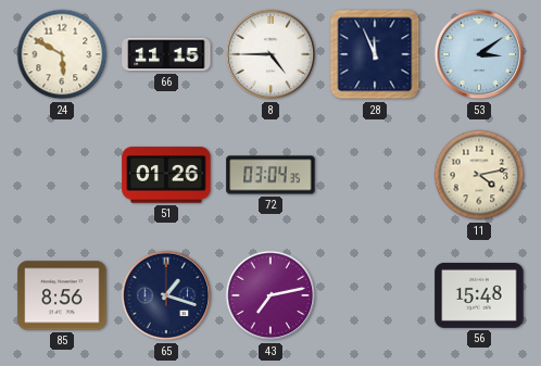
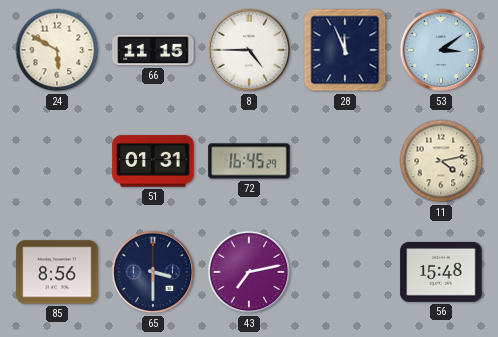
51: 01:26 -> 01:31 (153, 161)
72: 03:04 -> 16:45 (249, 161)
65: 1:18 -> 3:30 (153, 272)
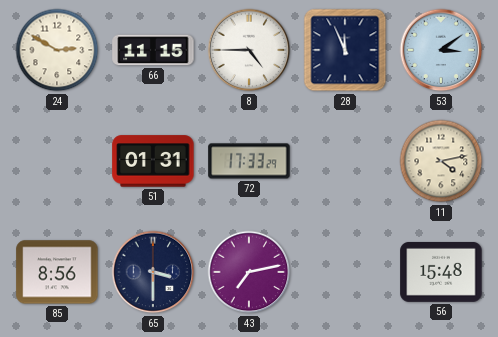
24: 5:50 -> 2:50 (57, 50)
72: 16:45 -> 17:33 (249, 161)
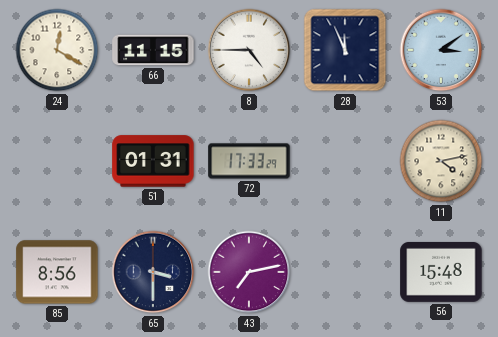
24: 2:50 -> 12:20 (57, 50)
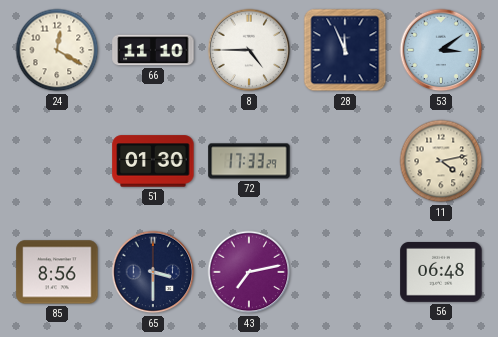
66: 11:15 -> 11:10 (153, 50)
51: 01:31 -> 01:30 (153, 161)
56: 15:48 -> 06:48 (441, 272)
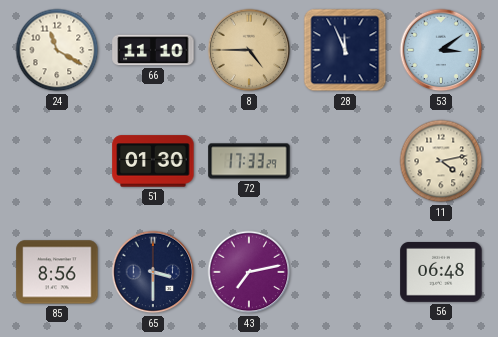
24: 12:20 -> 11:20 (57, 50)
8 dial: white -> champagne (249, 50)
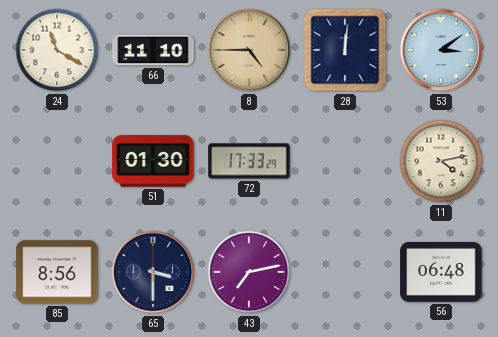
28: 11:56 -> 12:01 (345, 50)
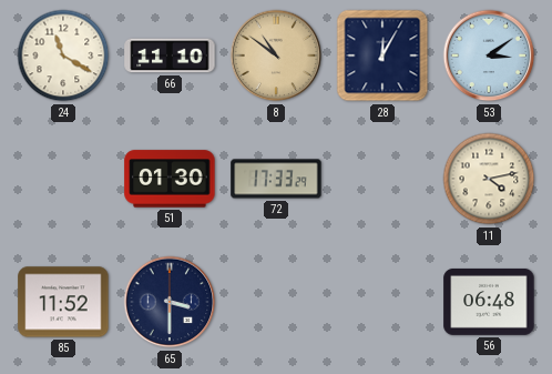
8: 4:45 -> 10:51 (276, 55)
28: 12:01 -> 12:05 (382, 55)
85: 8:56 -> 11:52 (63, 302)
43: 7:13 -> none (249, 272)
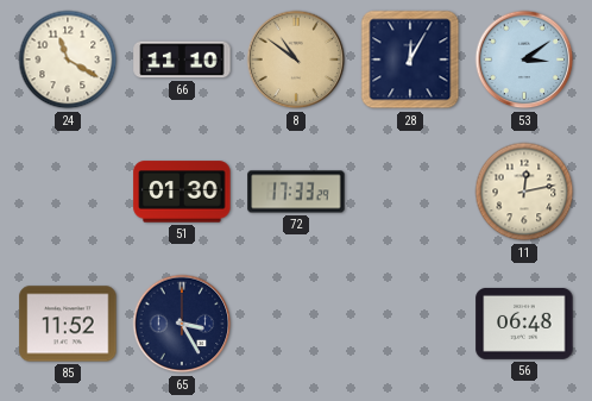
11: 4:13 -> 12:13 (524, 192)
65: 3:30 -> 3:25 (182, 324)
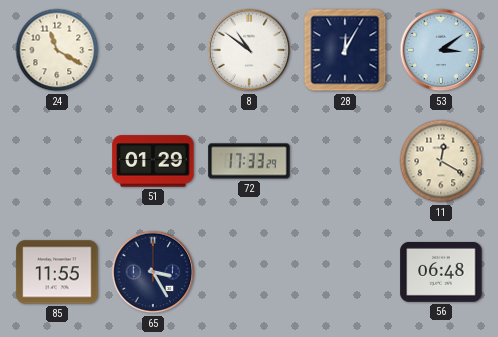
66: 11:10 -> none (182, 59)
8 dial: champagne -> white (249, 50)
51: 01:30 -> 01:29 (153, 161)
11: 12:13 -> 12:20 (441, 161)
85: 11:52 -> 11:55 (57, 272)
